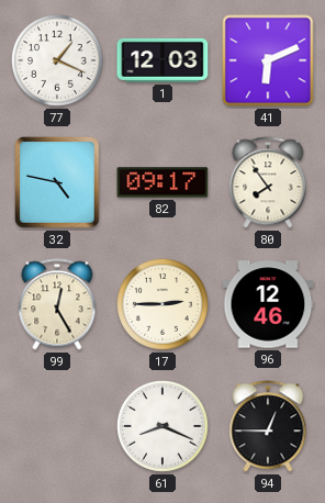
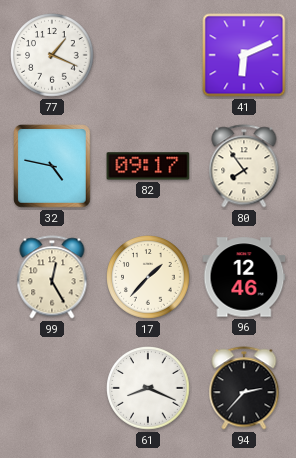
1: 12:03 -> none (162, 60)
17: 2:45 -> 1:37 (148, 277)
94: 12:45 -> 2:37 (244, 388)
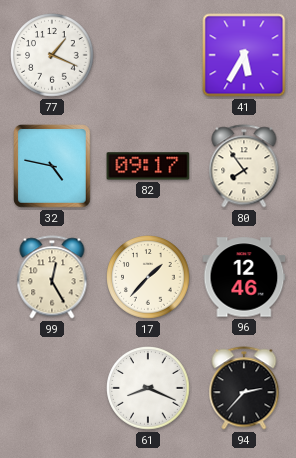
41: 6:11 -> 5:35 (244, 55)
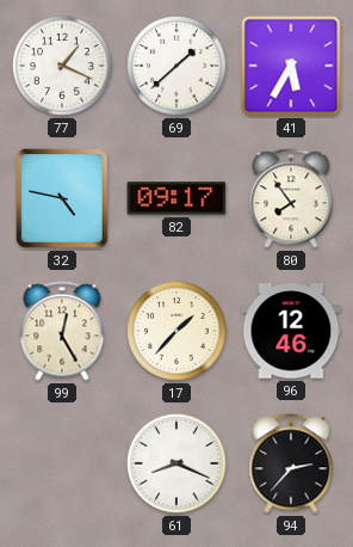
69: none -> 1:38 (176, 66)
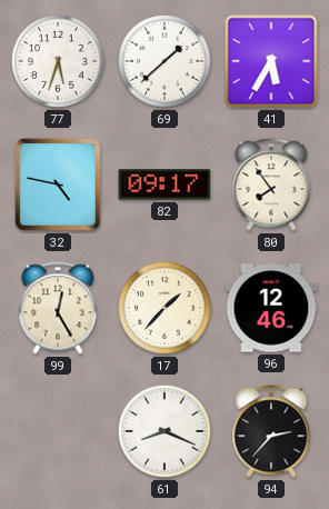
77: 1:19 -> 5:33 (58, 61)
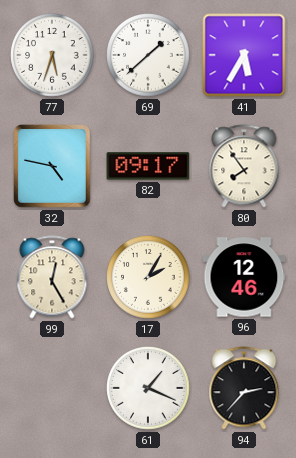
17: 1:37 -> 2:05 (148, 277)
61: 8:19 -> 1:19 (148, 388)
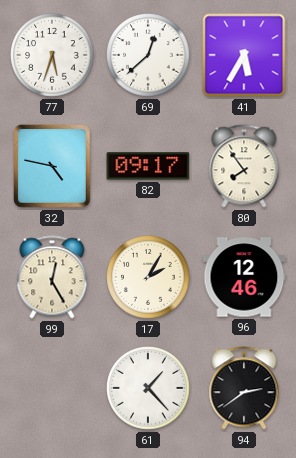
69: 1:38 -> 12:38 (148, 55)
61: 1:19 -> 1:23 (148, 388)
94: 2:37 -> 2:39 (244, 388)
